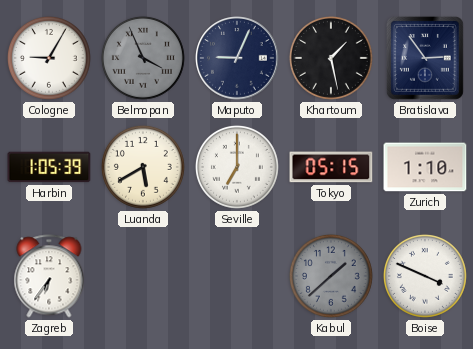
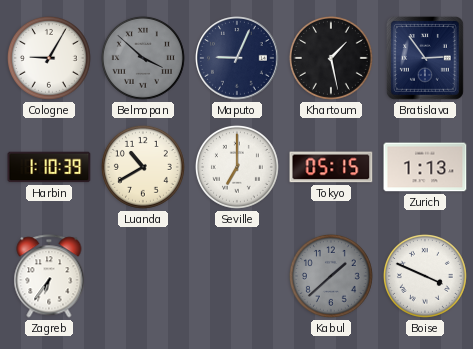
Belmopan: 3:56 -> 3:52 (143, 58)
Harbin: 1:05 -> 1:10 (49, 167)
Luanda: 5:40 -> 10:40 (143, 167)
Zurich: 1:10 -> 1:13 (425, 167)
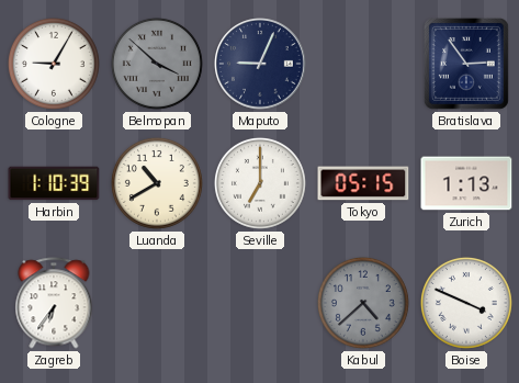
Khartoum: 1:28 -> none (331, 58)
Kabul: 1:38 -> 4:38 (363, 303)
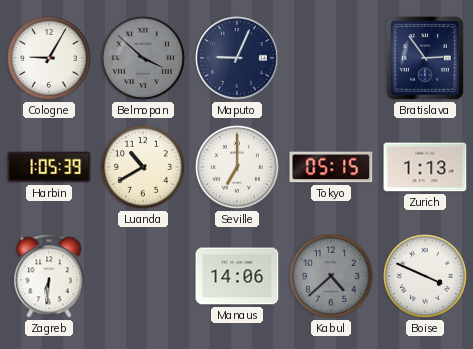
Harbin: 1:10 -> 1:05 (49, 167)
Zagreb: 6:36 -> 6:31 (49, 276)
Manaus: none -> 14:06 (237, 276)
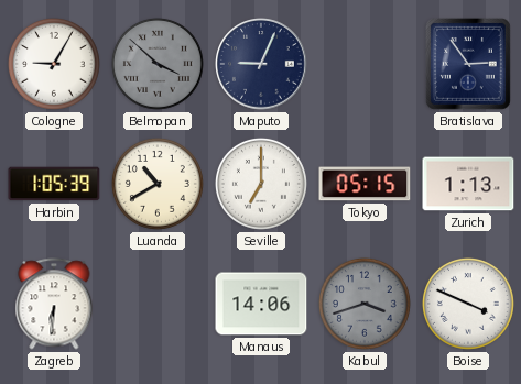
Kabul: 4:38 -> 3:42 (365, 304)
